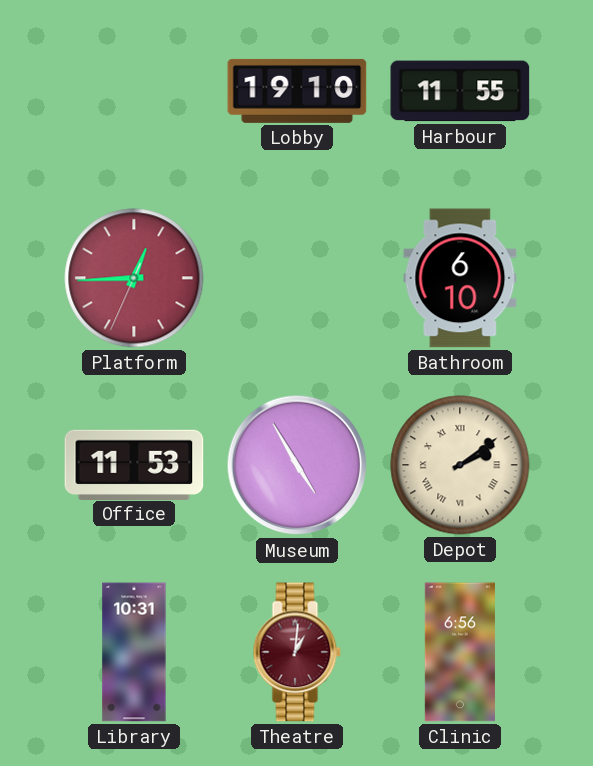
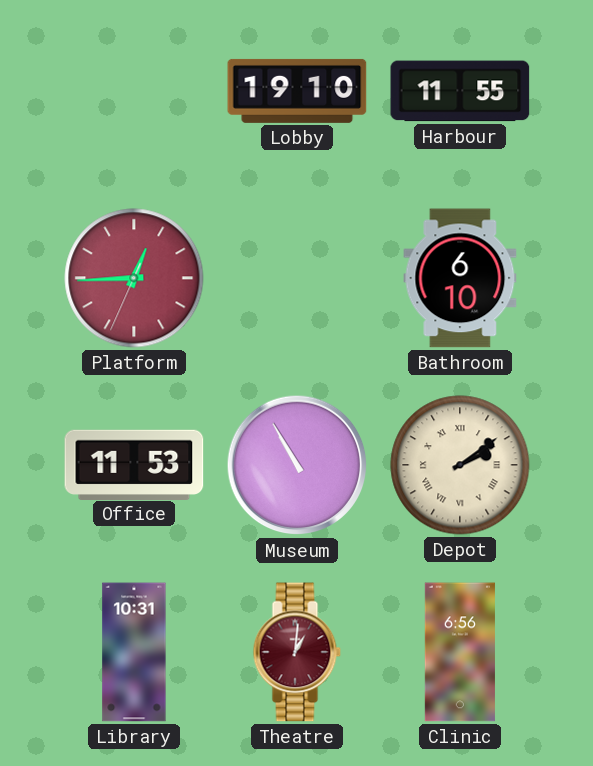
Museum: 4:55 -> 10:55 (297, 465)
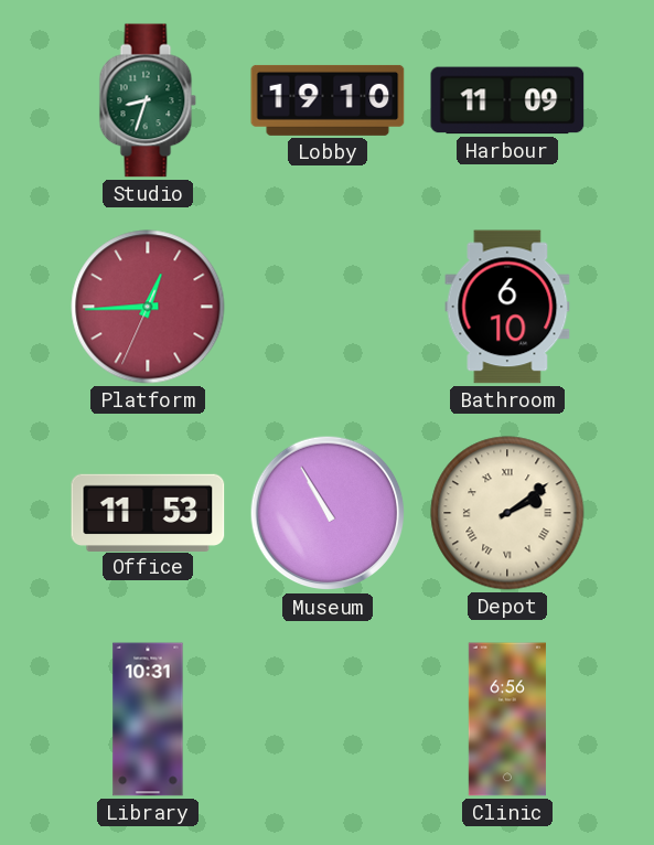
Studio: none -> 8:33 (148, 100)
Harbour: 11:55 -> 11:09 (507, 100)
Theatre: 1:01 -> none (297, 652)
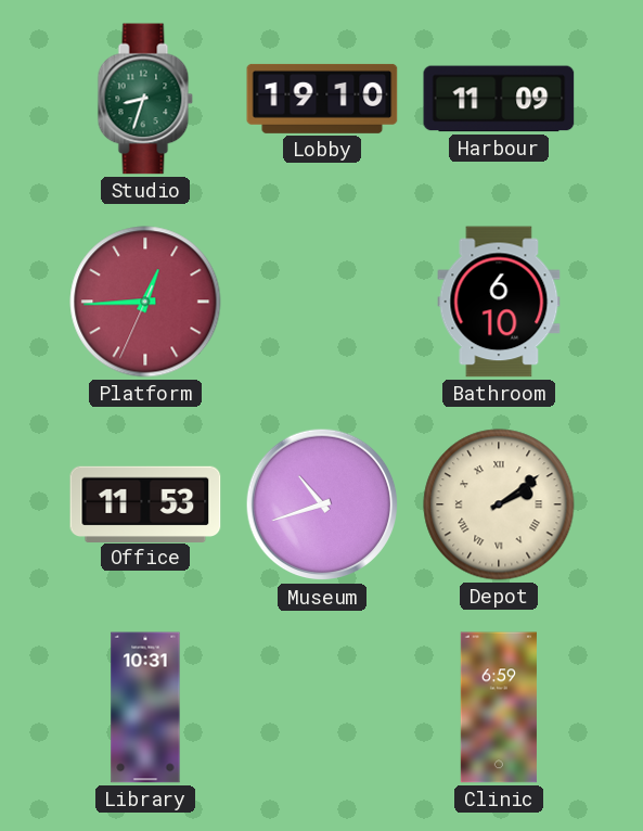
Museum: 10:55 -> 10:42 (322, 504)
Clinic: 6:56 -> 6:59 (499, 707)
